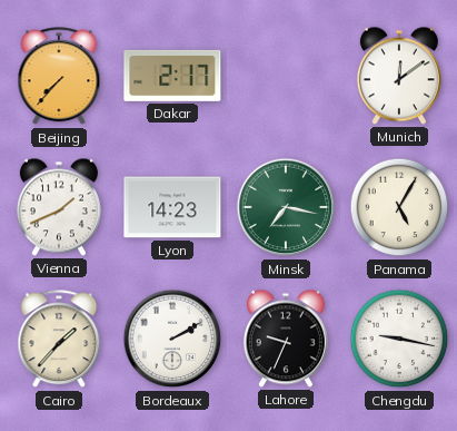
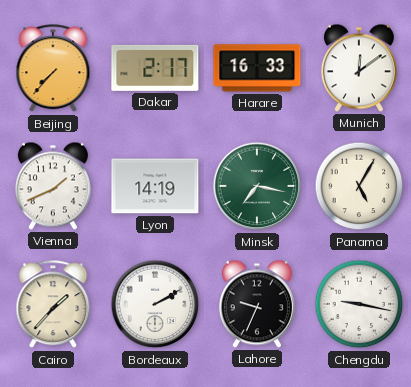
Harare: none -> 16:33 (257, 68)
Lyon: 14:23 -> 14:19 (155, 186)
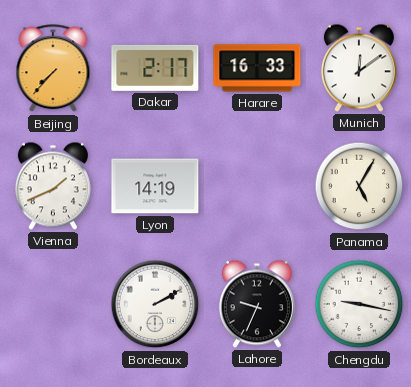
Minsk: 7:17 -> none (257, 186)
Cairo: 1:37 -> none (53, 305)
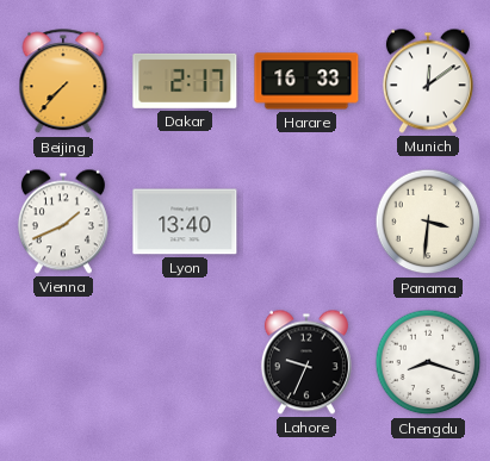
Lyon: 14:19 -> 13:40 (185, 222)
Panama: 5:05 -> 3:31 (428, 222)
Bordeaux: 2:10 -> none (155, 304)
Chengdu: 9:17 -> 8:18 (428, 362)
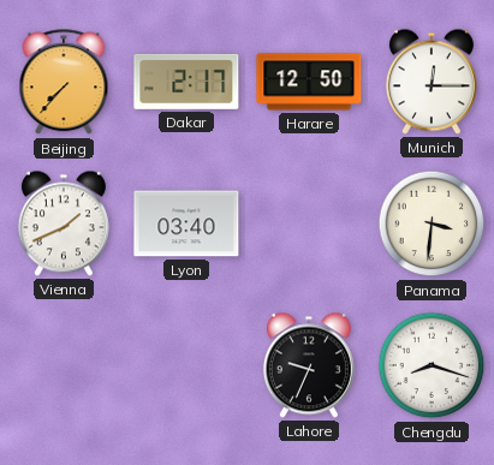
Harare: 16:33 -> 12:50 (309, 82)
Munich: 12:09 -> 12:15 (431, 82)
Lyon: 13:40 -> 03:40 (186, 223)
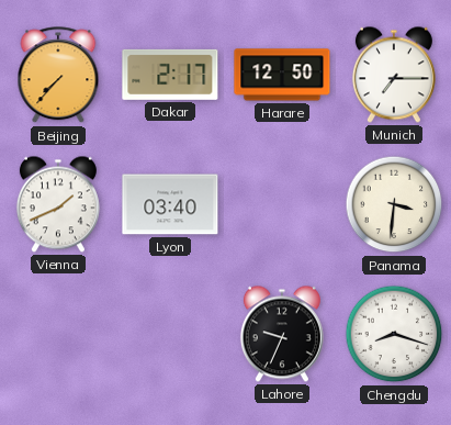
Munich: 12:15 -> 7:15 (394, 75)
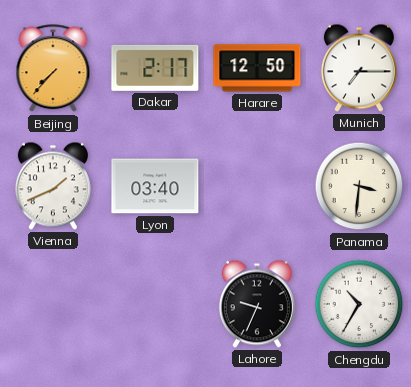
Chengdu: 8:18 -> 10:35 (359, 304)
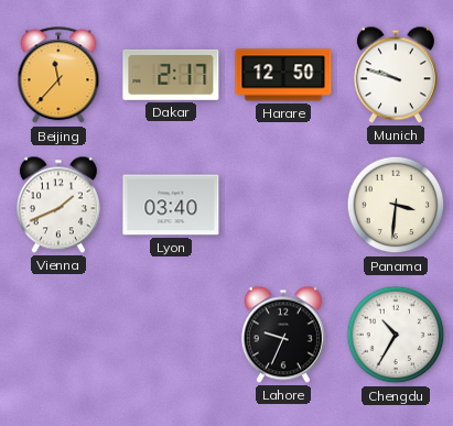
Beijing: 7:37 -> 11:37 (58, 76)
Munich: 7:15 -> 9:48 (396, 75)
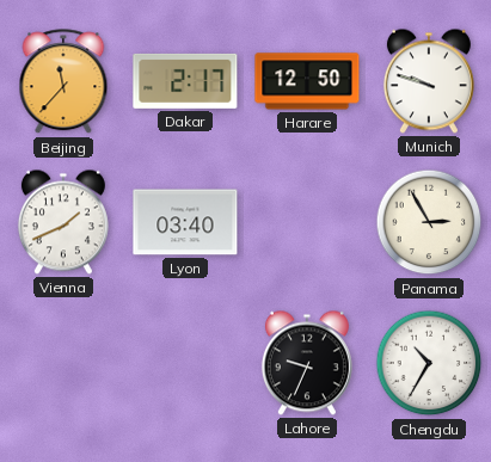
Panama: 3:31 -> 2:55 (429, 222)
